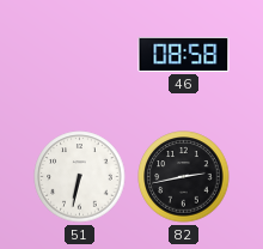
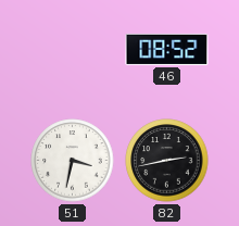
46: 08:58 -> 08:52 (167, 49)
51: 6:32 -> 3:32 (73, 161)
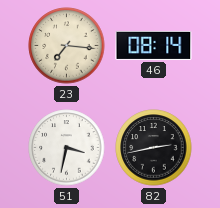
23: none -> 7:16 (67, 46)
46: 08:52 -> 08:14 (154, 45)
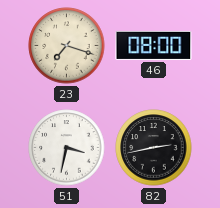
23: 7:16 -> 7:18 (67, 46)
46: 08:14 -> 08:00 (154, 45)
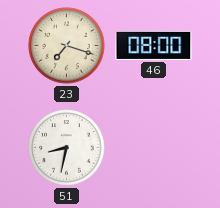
51: 3:32 -> 8:32 (67, 148)
82: 2:43 -> none (154, 148)
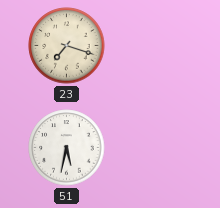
46: 08:00 -> none (154, 45)
51: 8:32 -> 5:32 (67, 148)
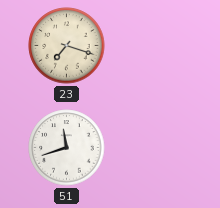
51: 5:32 -> 11:42 (67, 148)
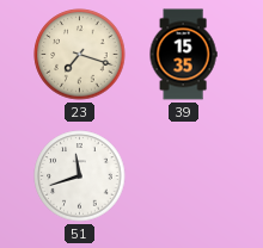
39: none -> 15:35 (183, 55)
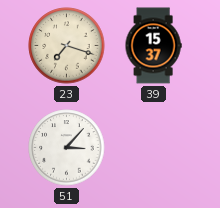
39: 15:35 -> 15:37 (153, 46)
51: 11:42 -> 3:07 (67, 148)
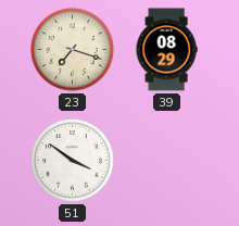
39: 15:37 -> 08:29 (166, 50)
51: 3:07 -> 3:51 (73, 161)
